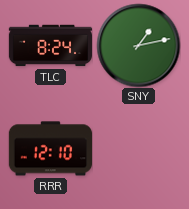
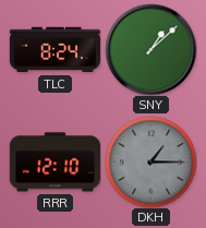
SNY: 1:13 -> 1:08 (150, 49)
DKH: none -> 1:15 (150, 161)
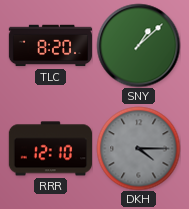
TLC: 8:24 -> 8:20 (50, 46)
DKH: 1:15 -> 4:15 (138, 148)
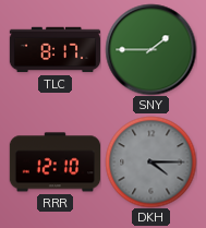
TLC: 8:20 -> 8:17 (54, 50)
SNY: 1:08 -> 1:45 (150, 49)
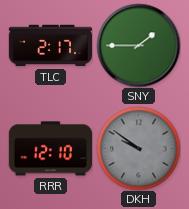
TLC: 8:17 -> 2:17 (50, 46)
DKH: 4:15 -> 9:51 (138, 148)
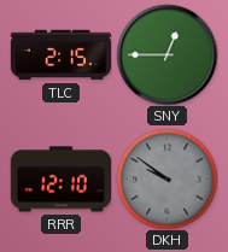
TLC: 2:17 -> 2:15 (60, 55)
SNY: 1:45 -> 12:45 (166, 54)
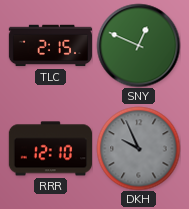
SNY: 12:45 -> 12:49 (138, 45)
DKH: 9:51 -> 9:56 (138, 148)
